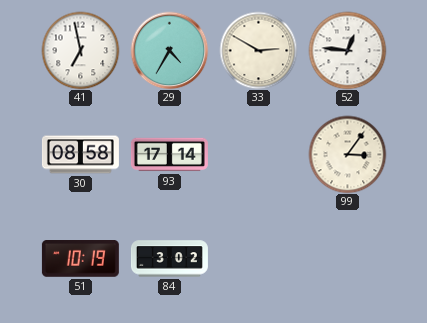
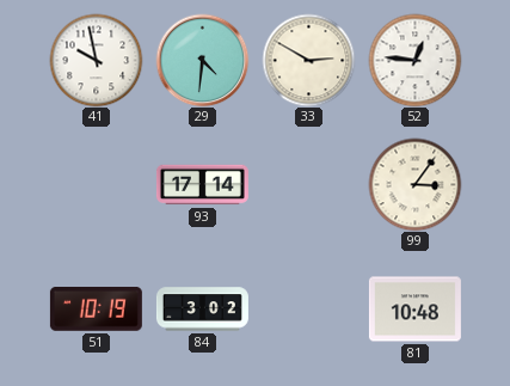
41: 6:58 -> 9:58 (96, 60)
29: 4:35 -> 4:31 (202, 60)
30: 08:58 -> none (80, 155)
81: none -> 10:48 (414, 310)
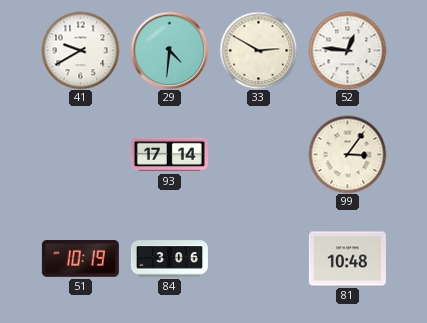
41: 9:58 -> 9:40 (80, 50)
84: 3:02 -> 3:06 (169, 259)
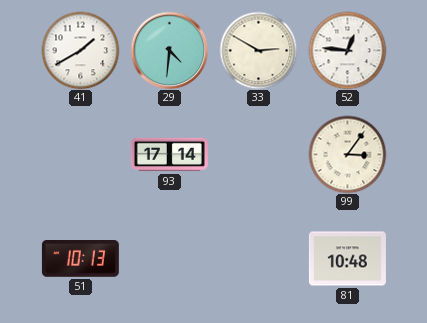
41: 9:40 -> 1:40 (80, 50)
51: 10:19 -> 10:13 (80, 259)
84: 3:06 -> none (169, 259)
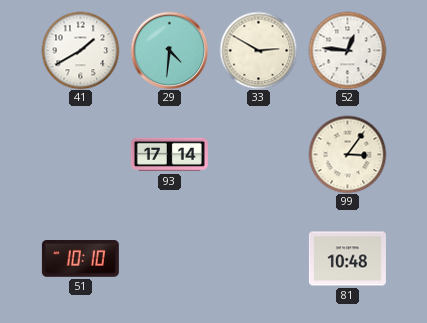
51: 10:13 -> 10:10 (80, 259)
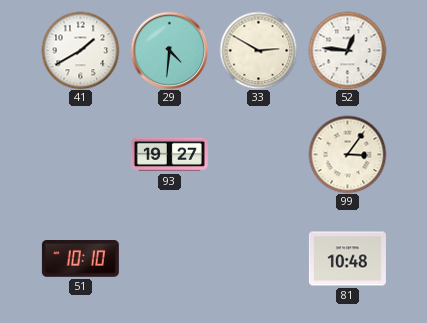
93: 17:14 -> 19:27 (169, 155)
